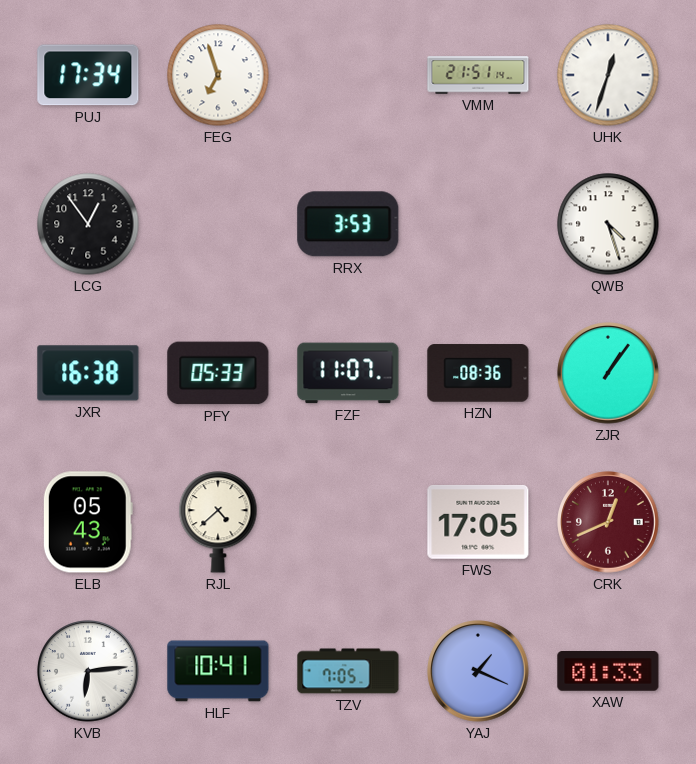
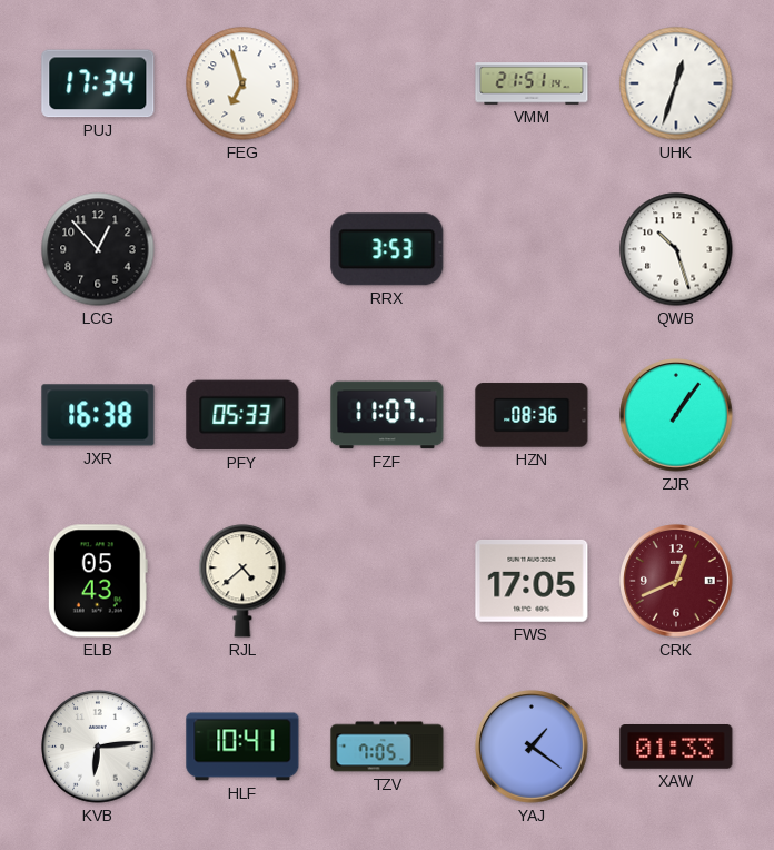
LCG: 12:54 -> 12:53 (98, 249)
QWB: 4:27 -> 10:27 (676, 249)
YAJ: 1:19 -> 1:21 (532, 747)
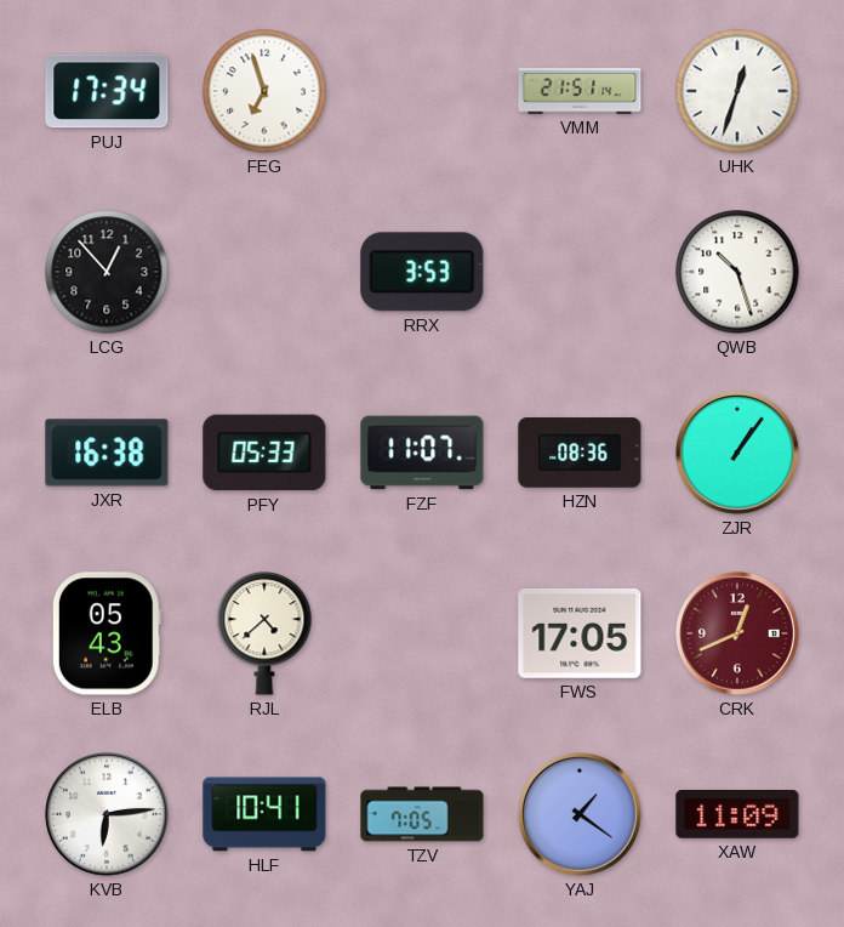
XAW: 01:33 -> 11:09 (737, 814)
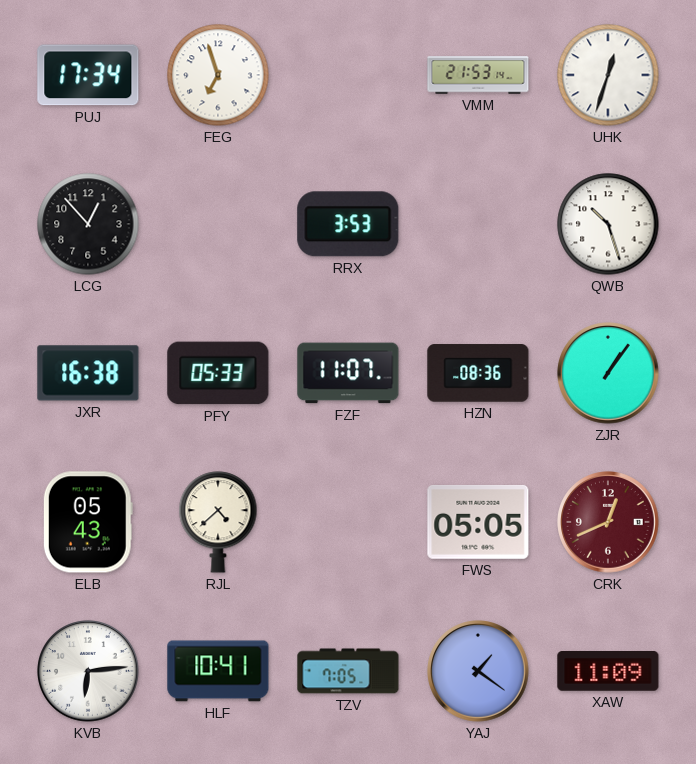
VMM: 21:51 -> 21:53 (478, 75)
FWS: 17:05 -> 05:05 (478, 522)
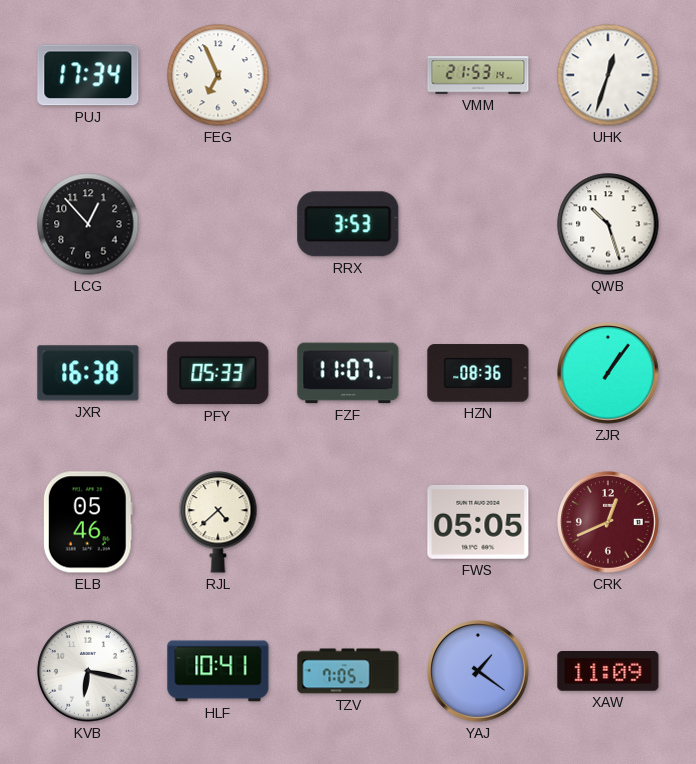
FEG: 6:57 -> 6:56 (218, 75)
ELB: 05:43 -> 05:46 (88, 522)
KVB: 6:14 -> 6:17 (88, 671)
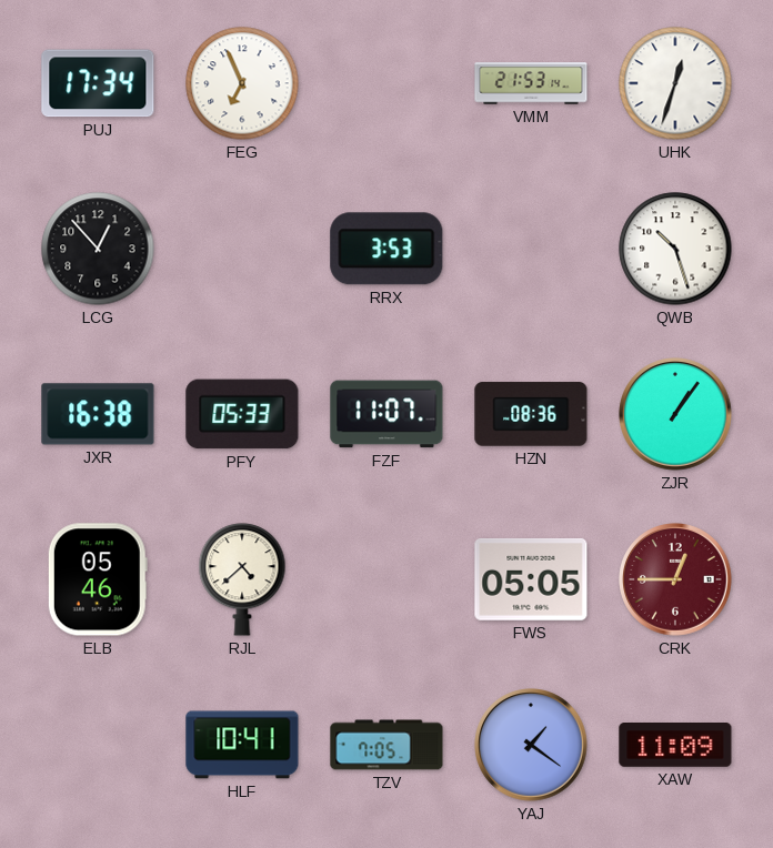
CRK: 12:41 -> 12:45 (675, 579)
KVB: 6:17 -> none (88, 671)
